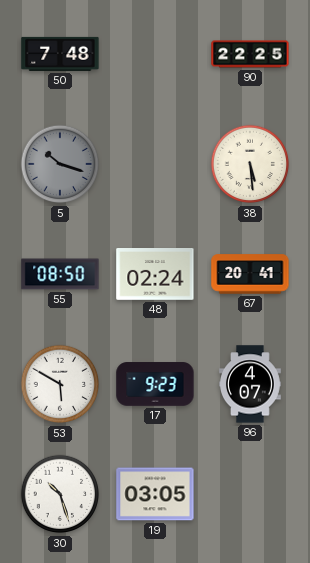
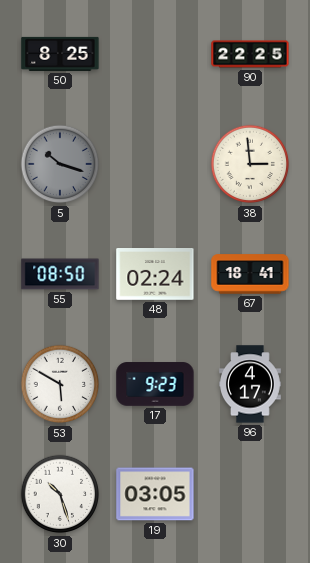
50: 7:48 -> 8:25 (60, 54)
38: 5:29 -> 2:59 (250, 164)
67: 20:41 -> 18:41 (250, 274)
96: 4:07 -> 4:17 (251, 384)
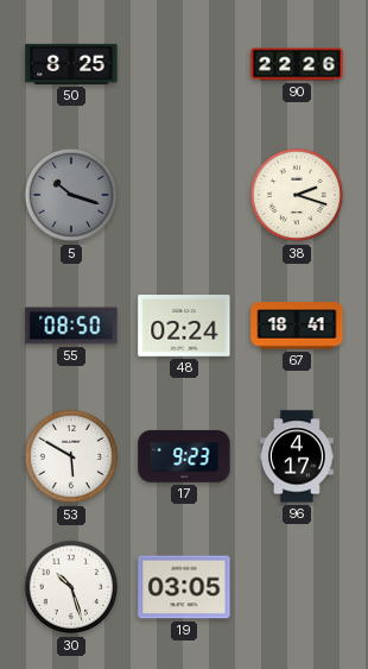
90: 22:25 -> 22:26 (297, 64)
38: 2:59 -> 2:18 (297, 195)
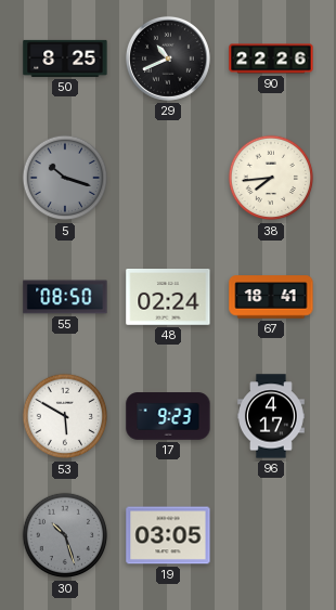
29: none -> 10:41 (168, 59)
38: 2:18 -> 7:44 (271, 178)
30 dial: white -> grey (65, 535)
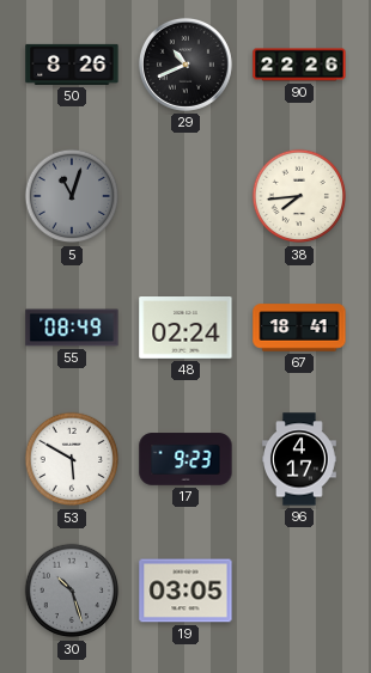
50: 8:25 -> 8:26 (72, 65)
5: 10:18 -> 11:03 (72, 196)
55: 08:50 -> 08:49 (72, 328)
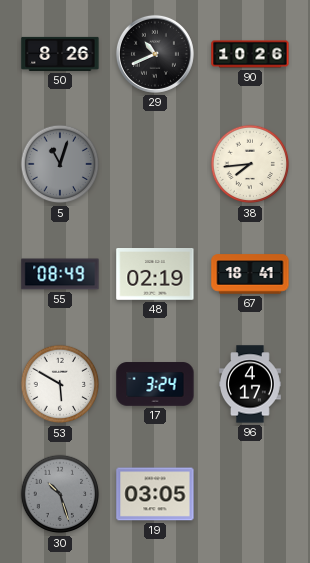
90: 22:26 -> 10:26 (250, 54)
48: 02:24 -> 02:19 (155, 275)
17: 9:23 -> 3:24 (155, 384)
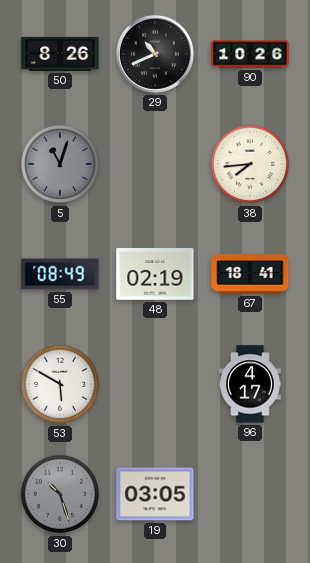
17: 3:24 -> none (155, 384)
